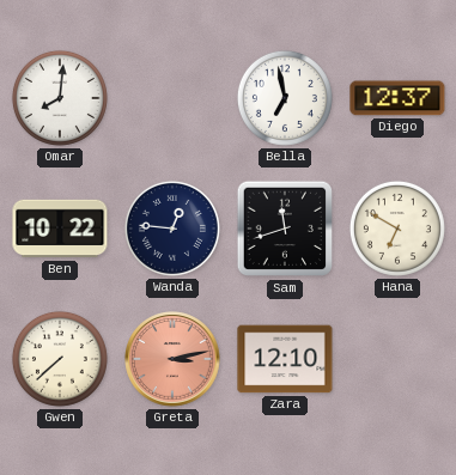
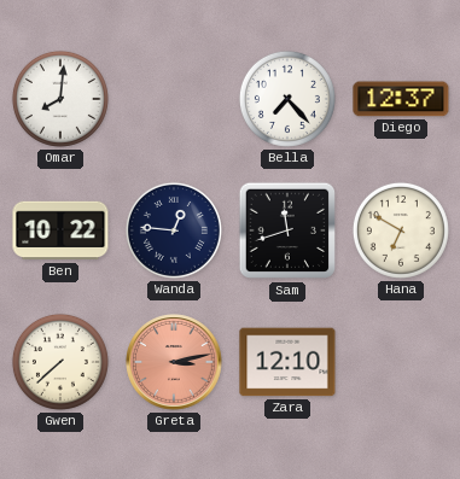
Bella: 6:58 -> 7:23 (287, 99)
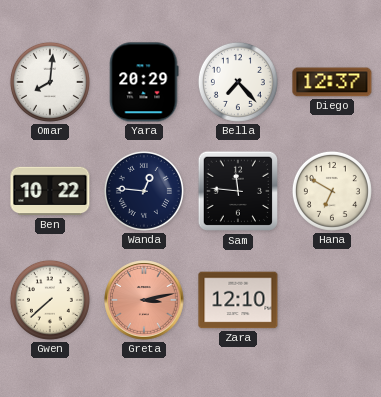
Yara: none -> 20:29 (144, 82)
Sam: 11:42 -> 11:46 (238, 191)
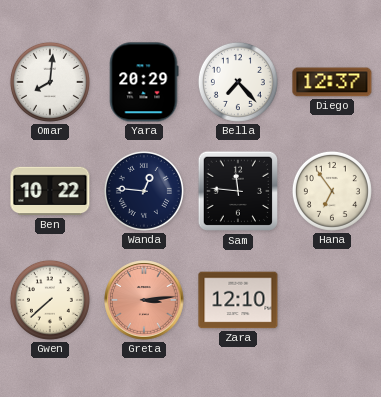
Hana: 6:50 -> 6:54 (332, 191)
Greta: 3:13 -> 3:14 (144, 300)
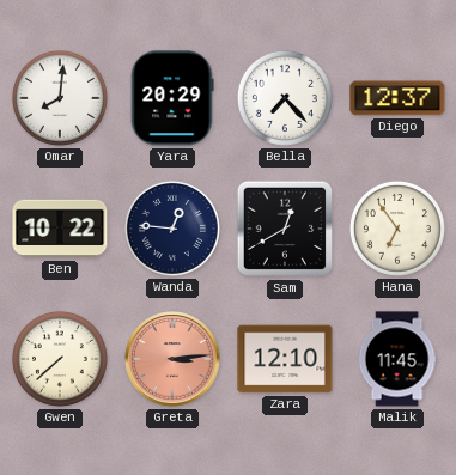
Sam: 11:46 -> 12:40 (285, 229)
Malik: none -> 11:45 (397, 359)
